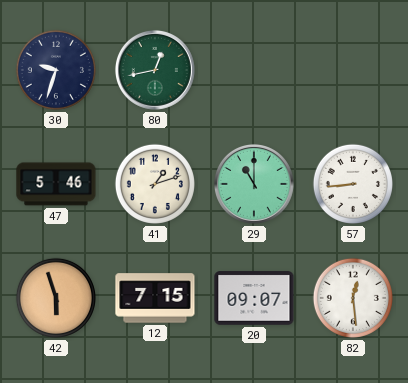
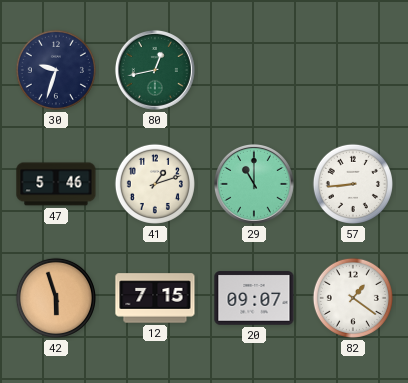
82: 12:29 -> 1:21 (353, 298)
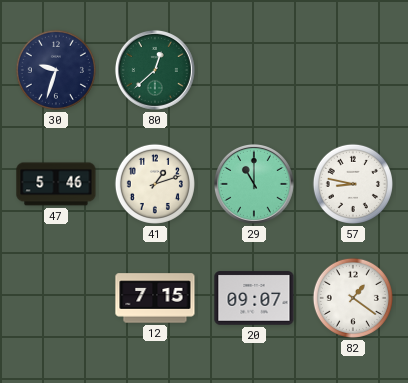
80: 12:43 -> 12:38 (155, 70)
57: 8:44 -> 8:47 (353, 184)
42: 5:57 -> none (56, 298)
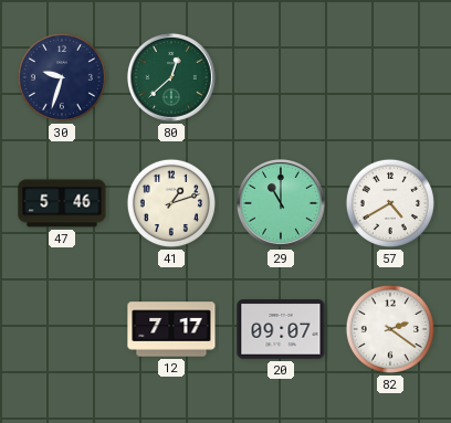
57: 8:47 -> 4:40 (390, 203)
12: 7:15 -> 7:17 (171, 329)
82: 1:21 -> 2:21 (390, 329)
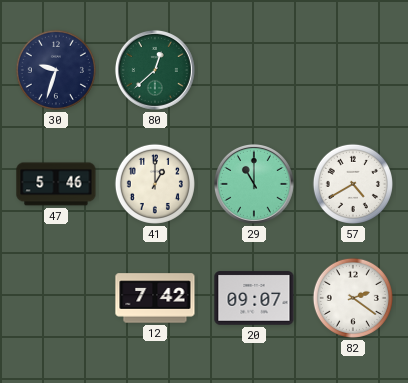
41: 1:12 -> 1:00 (155, 184)
12: 7:17 -> 7:42 (155, 298)
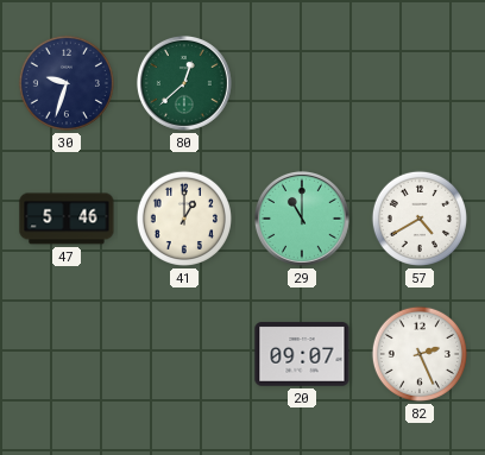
12: 7:42 -> none (155, 298)
82: 2:21 -> 2:26 (420, 354)
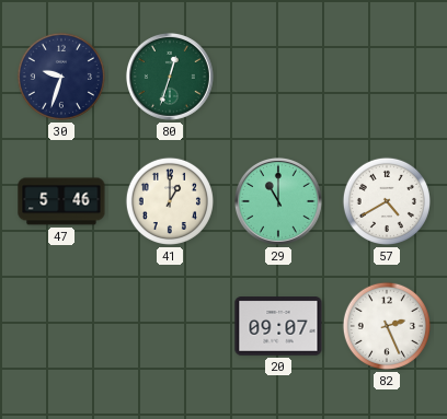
80: 12:38 -> 12:33 (170, 77)
